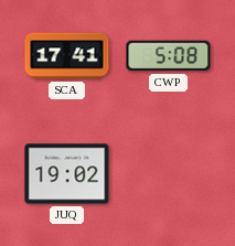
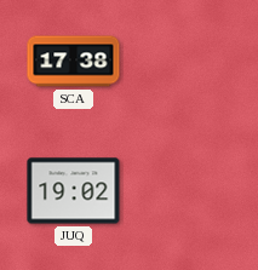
SCA: 17:41 -> 17:38 (74, 62)
CWP: 5:08 -> none (169, 56)
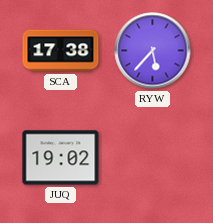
RYW: none -> 5:37 (153, 51)
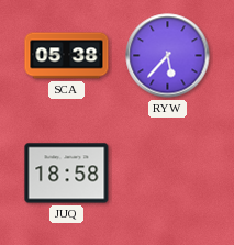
SCA: 17:38 -> 05:38 (67, 56)
JUQ: 19:02 -> 18:58 (67, 174)
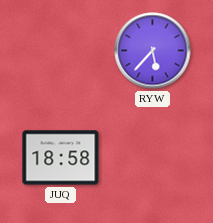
SCA: 05:38 -> none (67, 56)
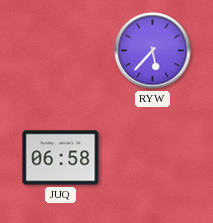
JUQ: 18:58 -> 06:58 (61, 158)
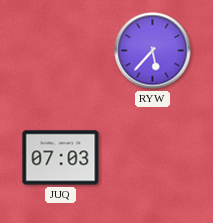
JUQ: 06:58 -> 07:03 (61, 158)
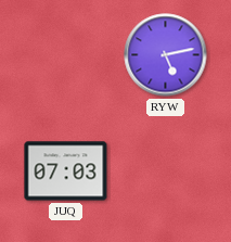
RYW: 5:37 -> 5:13 (166, 55)
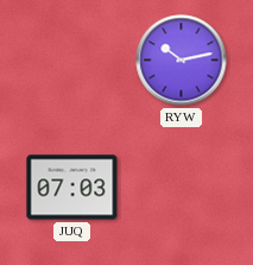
RYW: 5:13 -> 10:13 (182, 61)
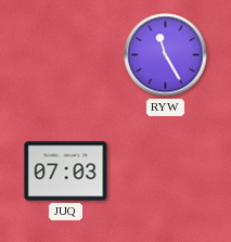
RYW: 10:13 -> 11:25 (166, 55)
